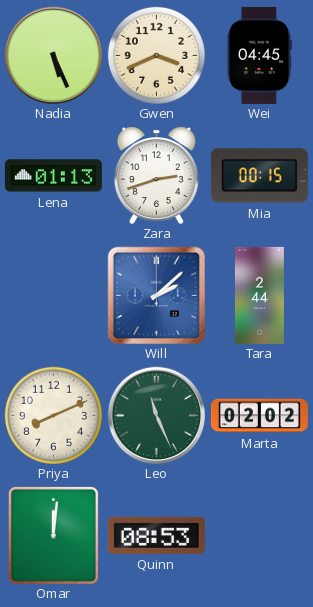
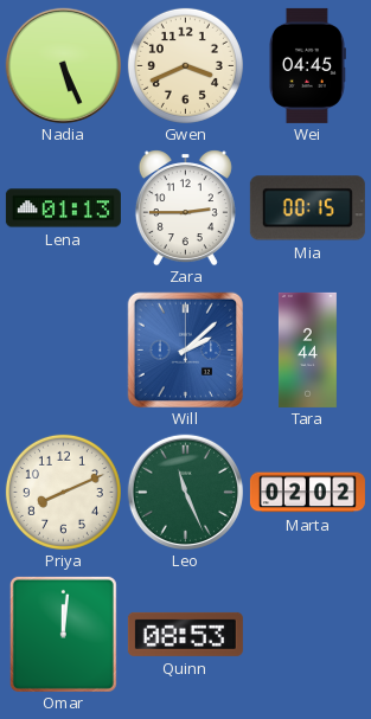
Zara: 2:42 -> 2:45 (185, 207)
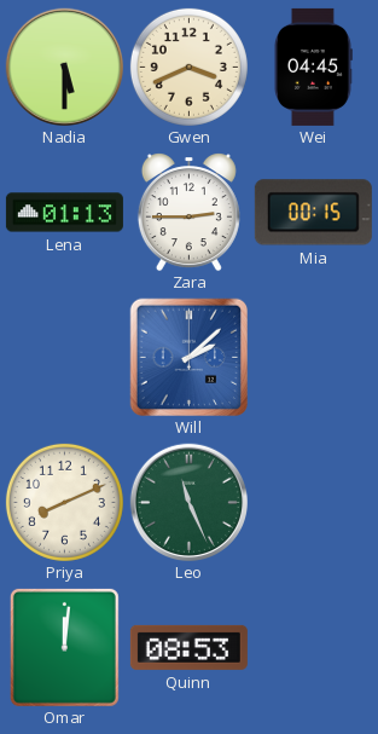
Nadia: 5:26 -> 5:30 (64, 67)
Tara: 2:44 -> none (307, 349)
Marta: 02:02 -> none (307, 493)
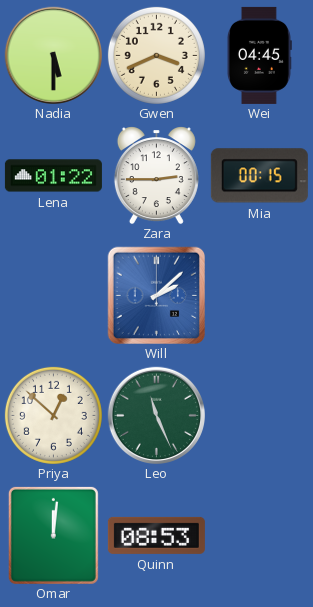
Lena: 01:13 -> 01:22 (53, 176)
Priya: 8:11 -> 12:52 (53, 415)
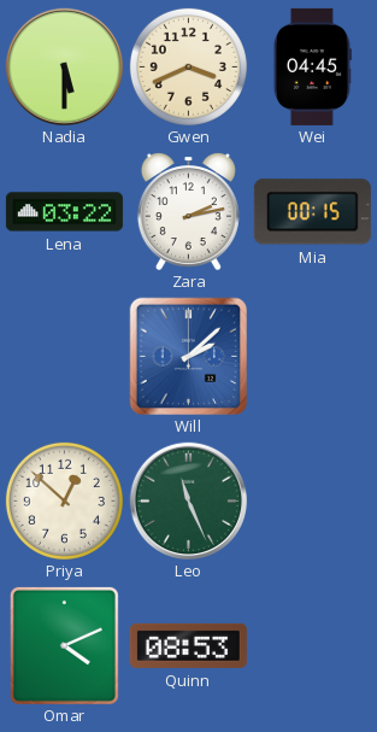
Lena: 01:22 -> 03:22 (64, 212)
Zara: 2:45 -> 2:13 (188, 211)
Omar: 12:01 -> 4:11 (64, 645)
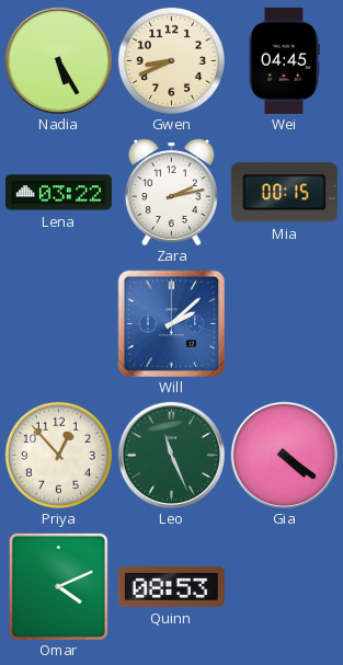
Nadia: 5:30 -> 5:25 (58, 60)
Gwen: 3:41 -> 8:41 (171, 60)
Priya: 12:52 -> 12:53 (58, 455)
Gia: none -> 4:21 (284, 455)
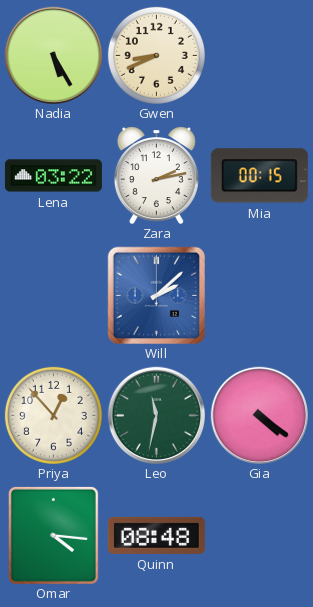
Wei: 04:45 -> none (284, 60)
Leo: 11:26 -> 11:32 (156, 415)
Omar: 4:11 -> 4:16 (53, 535)
Quinn: 08:53 -> 08:48 (156, 535)
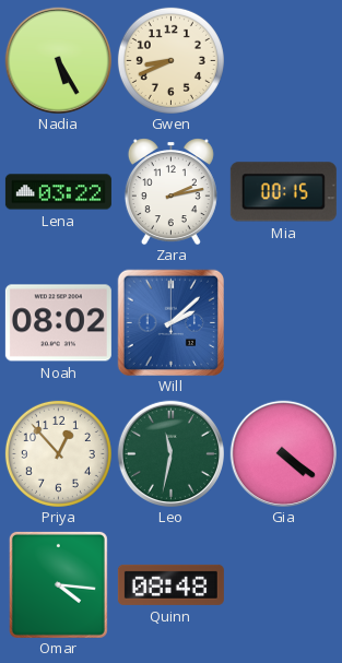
Noah: none -> 08:02 (58, 323)
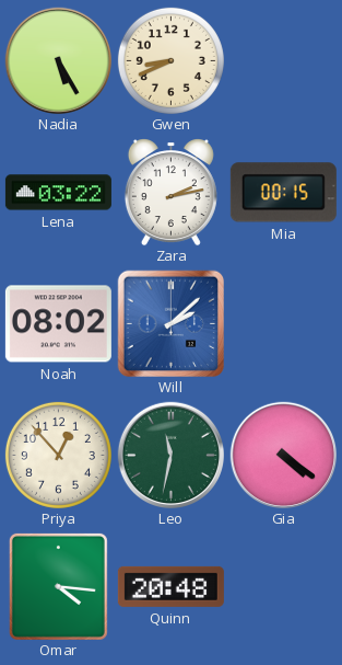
Quinn: 08:48 -> 20:48 (170, 586)
